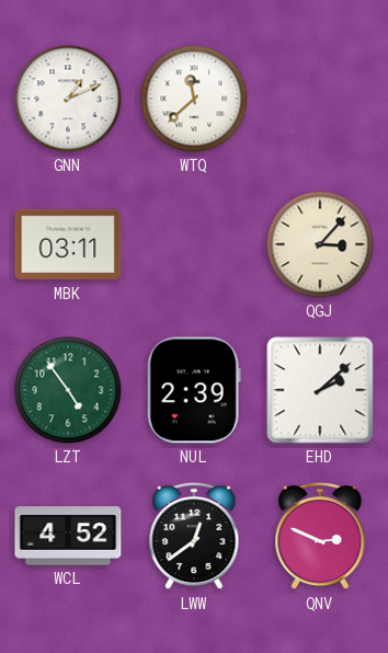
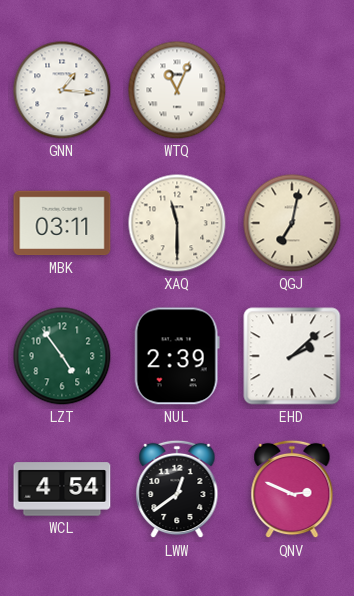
GNN: 1:11 -> 1:16 (62, 90)
WTQ: 11:38 -> 11:04 (177, 90)
XAQ: none -> 11:30 (177, 223)
QGJ: 3:07 -> 7:02 (292, 223)
WCL: 4:52 -> 4:54 (62, 489)
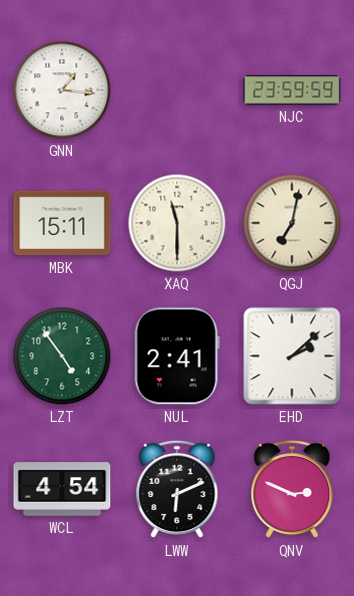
WTQ: 11:04 -> none (177, 90)
NJC: none -> 23:59 (292, 90)
MBK: 03:11 -> 15:11 (62, 223)
NUL: 2:39 -> 2:41 (177, 356)
LWW: 12:39 -> 6:11 (177, 489)
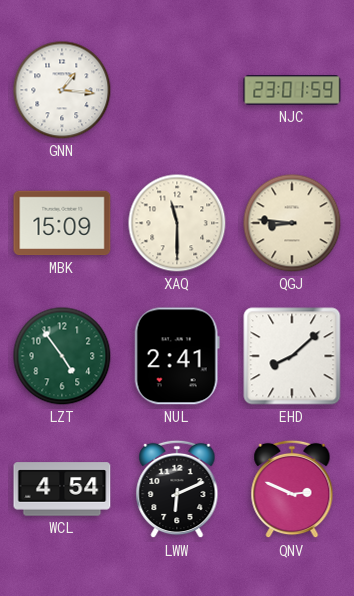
NJC: 23:59 -> 23:01 (292, 90)
MBK: 15:11 -> 15:09 (62, 223)
QGJ: 7:02 -> 8:46 (292, 223)
EHD: 2:08 -> 8:08 (292, 356)
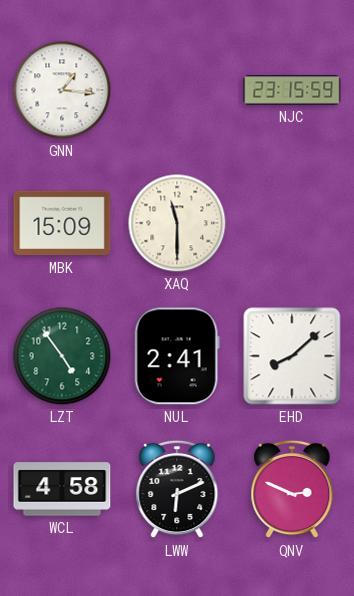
NJC: 23:01 -> 23:15 (292, 90)
QGJ: 8:46 -> none (292, 223)
WCL: 4:54 -> 4:58 (62, 489)
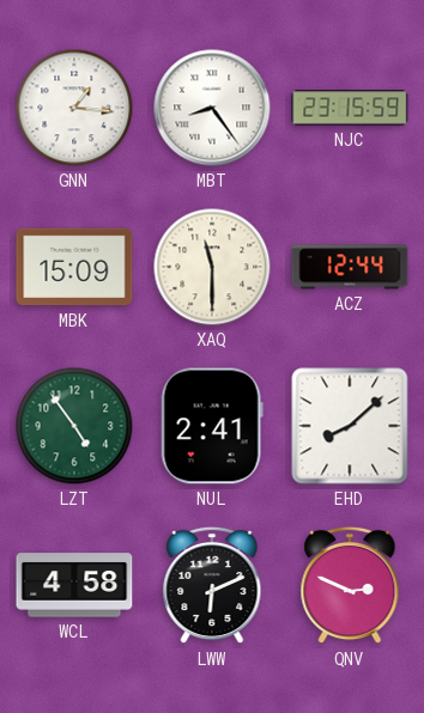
MBT: none -> 8:24 (212, 108)
ACZ: none -> 12:44 (350, 267)
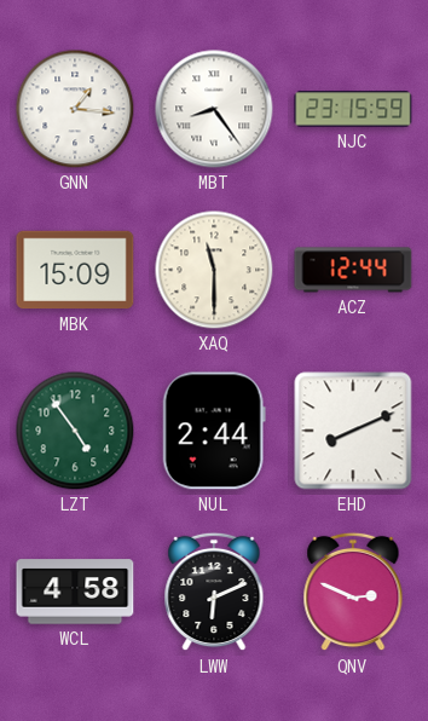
NUL: 2:41 -> 2:44 (214, 431)
EHD: 8:08 -> 8:11 (353, 431)
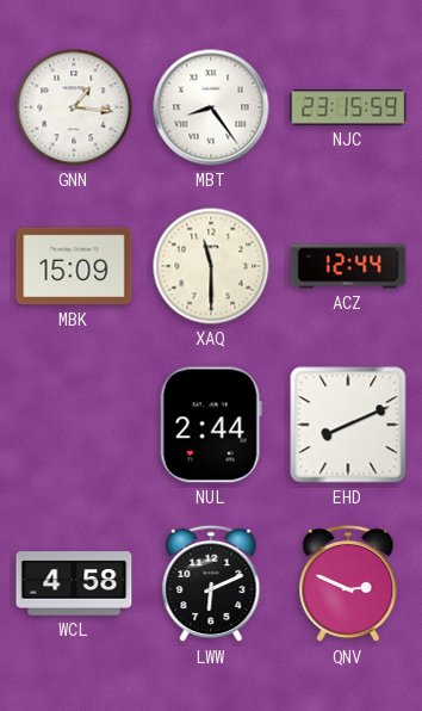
LZT: 4:54 -> none (75, 431)
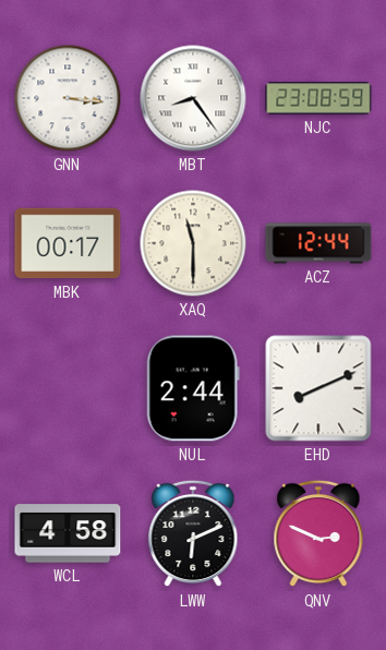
GNN: 1:16 -> 3:16 (68, 98)
NJC: 23:15 -> 23:08 (318, 98)
MBK: 15:09 -> 00:17 (68, 243)
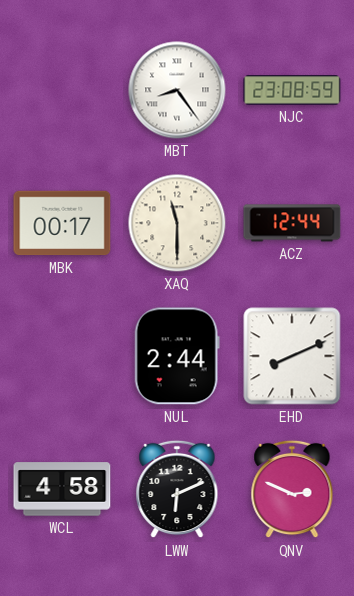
GNN: 3:16 -> none (68, 98)
